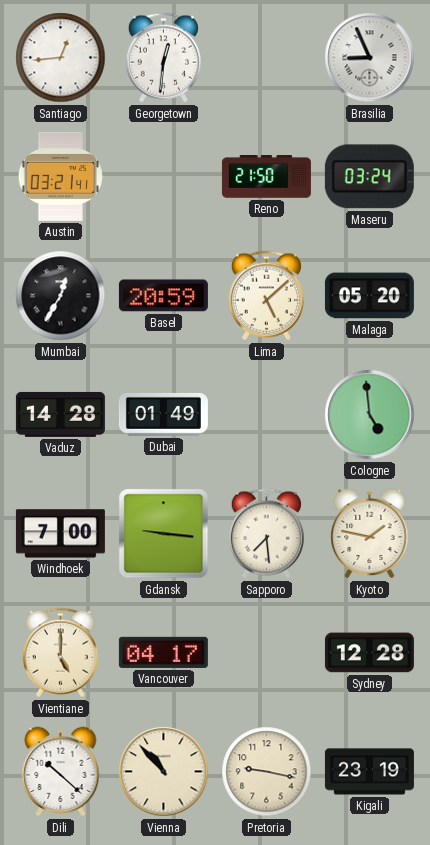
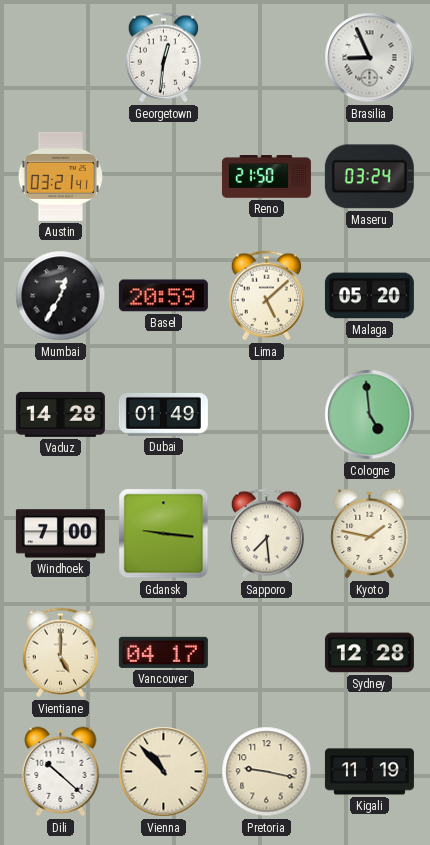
Santiago: 12:44 -> none (61, 58)
Kigali: 23:19 -> 11:19 (369, 772)
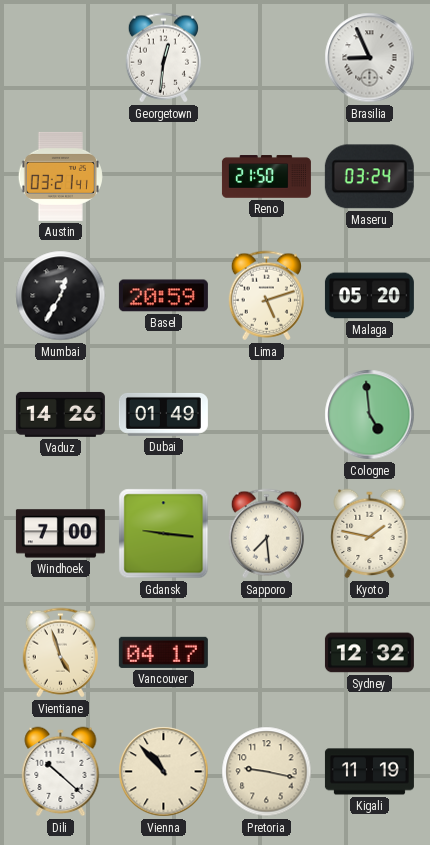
Lima: 5:08 -> 5:12 (266, 296)
Vaduz: 14:28 -> 14:26 (60, 414)
Vientiane: 5:00 -> 4:57 (60, 653)
Sydney: 12:28 -> 12:32 (369, 653)
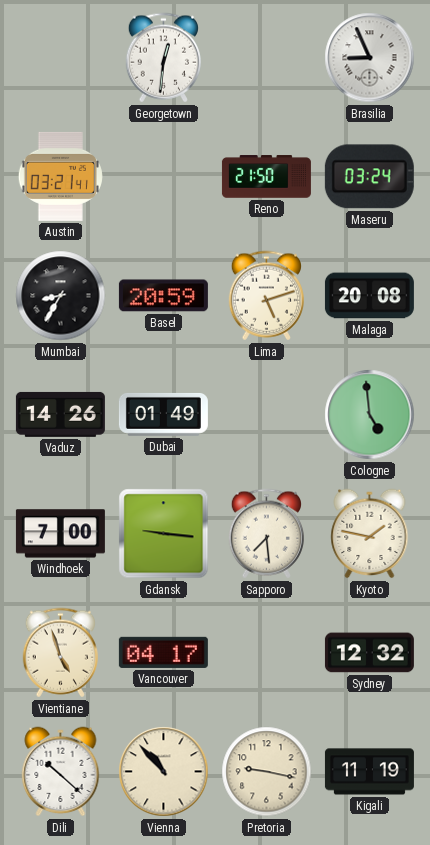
Mumbai: 12:35 -> 8:35 (61, 296)
Malaga: 05:20 -> 20:08 (369, 296)
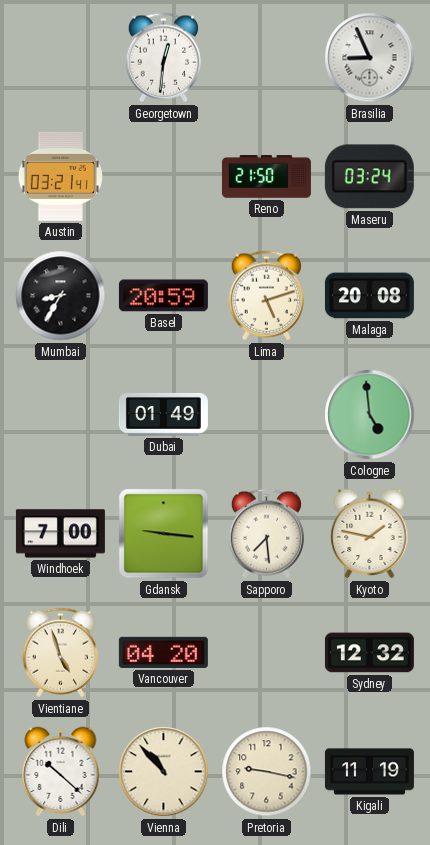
Vaduz: 14:26 -> none (60, 414)
Vancouver: 04:17 -> 04:20 (163, 652)
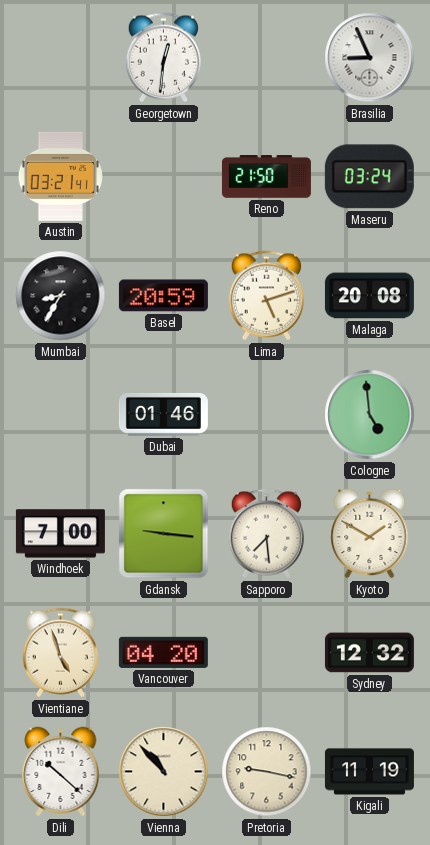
Dubai: 01:49 -> 01:46 (163, 414)
Kyoto: 1:47 -> 1:50 (370, 534)
